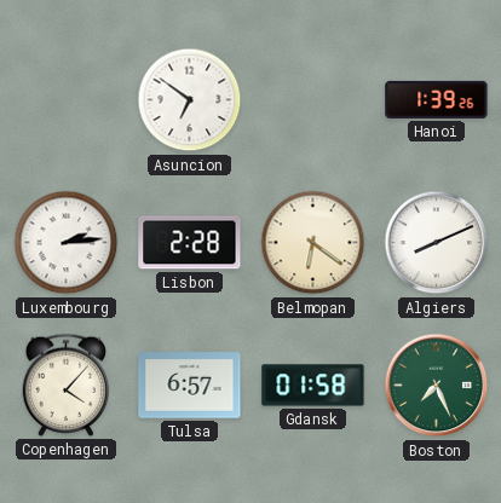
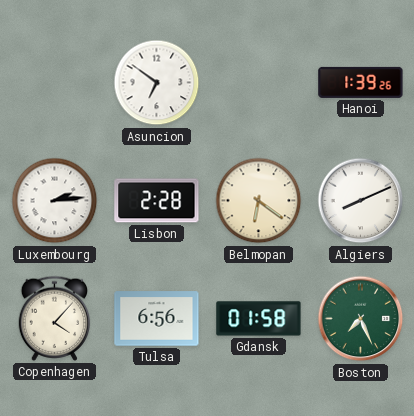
Tulsa: 6:57 -> 6:56 (157, 319)
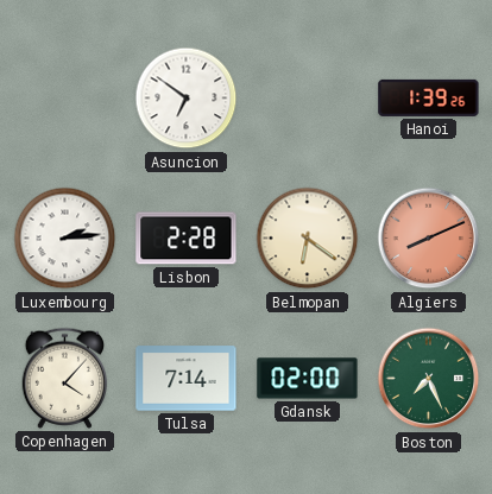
Algiers dial: white -> salmon (429, 239)
Tulsa: 6:56 -> 7:14 (187, 379)
Gdansk: 01:58 -> 02:00 (308, 379)
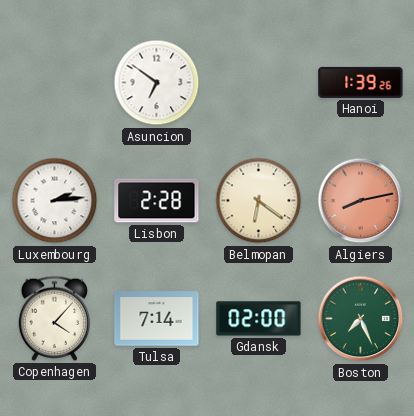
Algiers: 8:11 -> 8:13 (361, 201)
